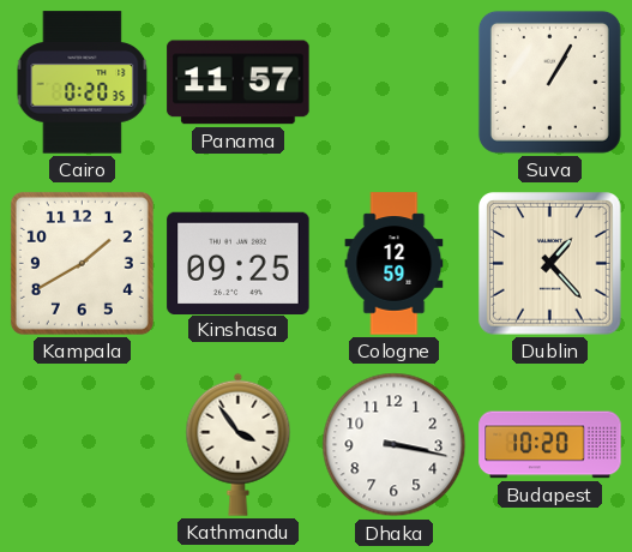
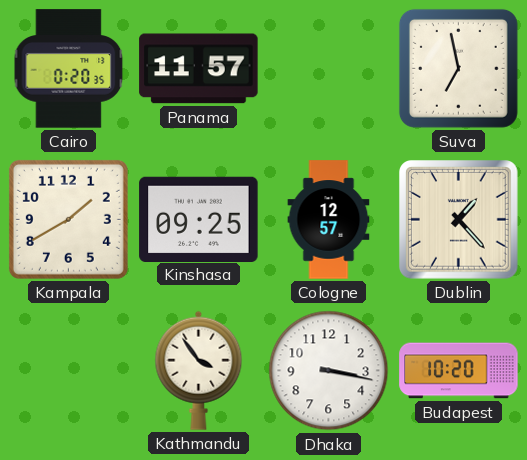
Suva: 1:05 -> 6:58 (458, 68)
Cologne: 12:59 -> 12:57 (329, 220)
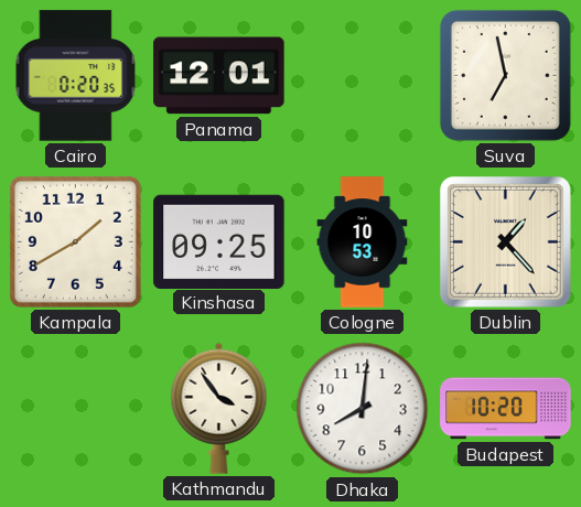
Panama: 11:57 -> 12:01 (219, 76)
Cologne: 12:57 -> 10:53 (363, 242)
Dhaka: 3:17 -> 8:01 (363, 409)
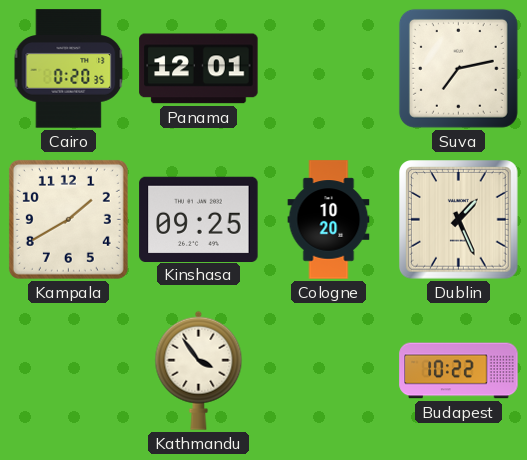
Suva: 6:58 -> 7:13 (458, 68)
Cologne: 10:53 -> 10:20 (329, 220)
Dublin: 1:23 -> 1:26 (459, 220)
Dhaka: 8:01 -> none (363, 409)
Budapest: 10:20 -> 10:22 (459, 371)
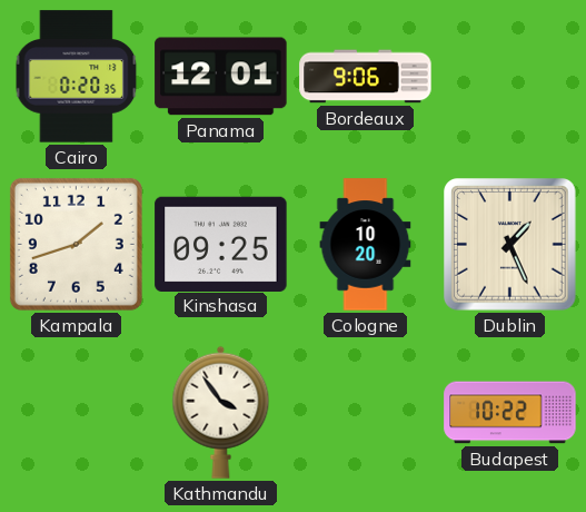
Bordeaux: none -> 9:06 (366, 77)
Suva: 7:13 -> none (458, 68)
Kampala: 1:40 -> 1:42 (76, 244)
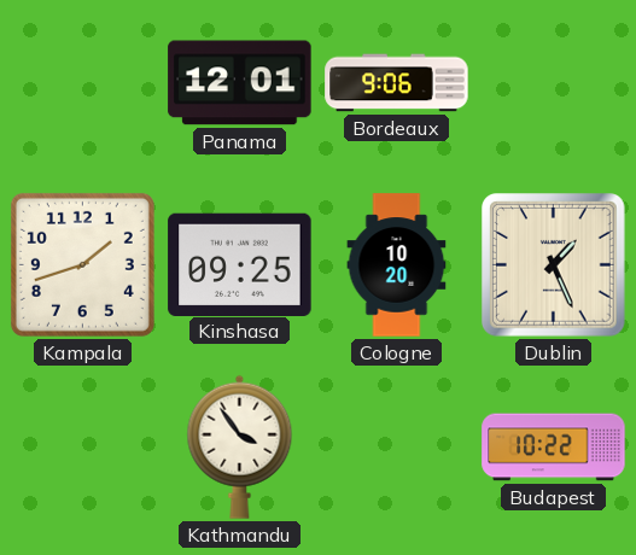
Cairo: 0:20 -> none (77, 77)
